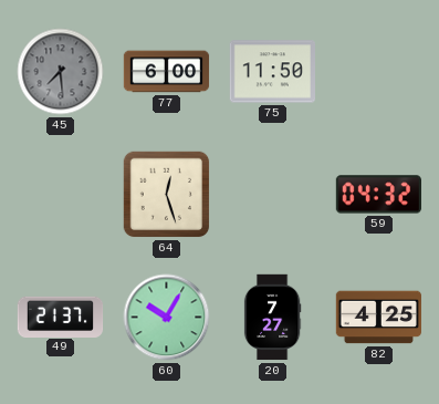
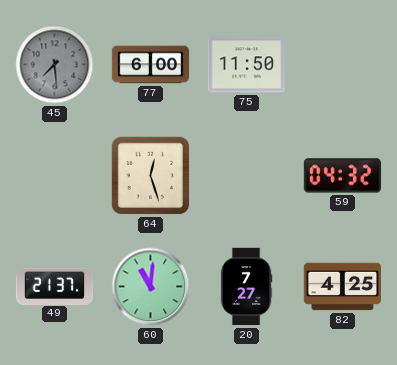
60: 10:05 -> 11:01 (151, 287)
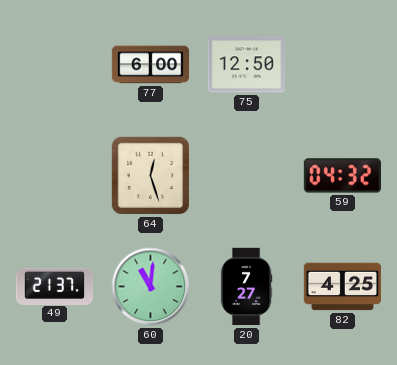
45: 7:29 -> none (55, 65)
75: 11:50 -> 12:50 (246, 65)
